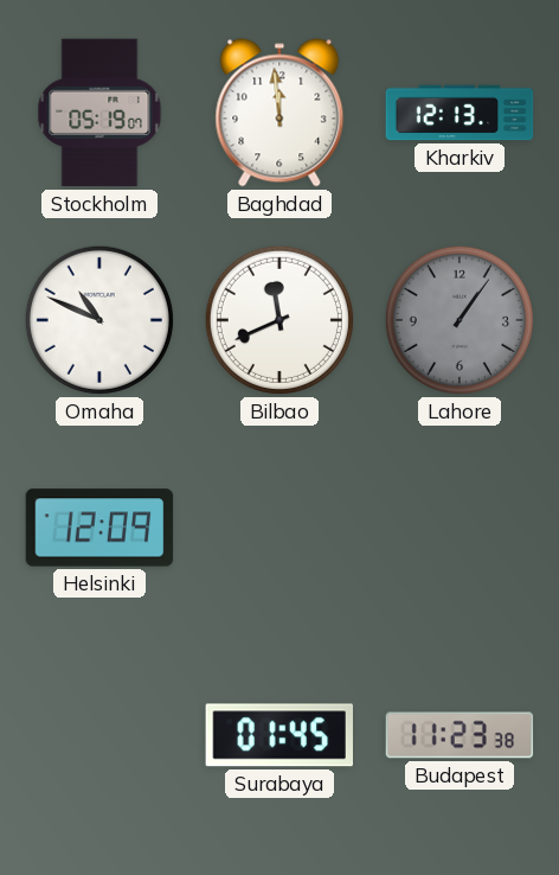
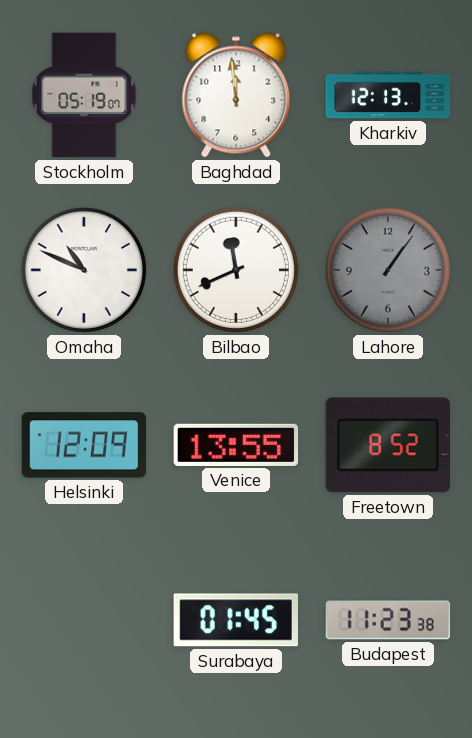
Venice: none -> 13:55 (236, 445)
Freetown: none -> 8:52 (387, 445)
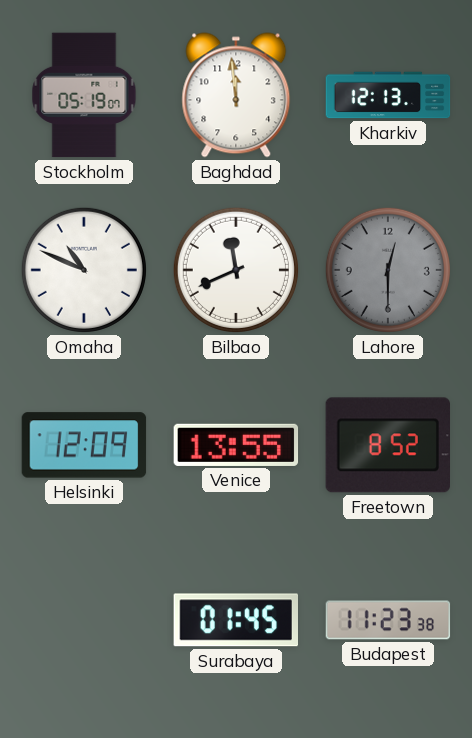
Lahore: 1:06 -> 12:30 (388, 270)
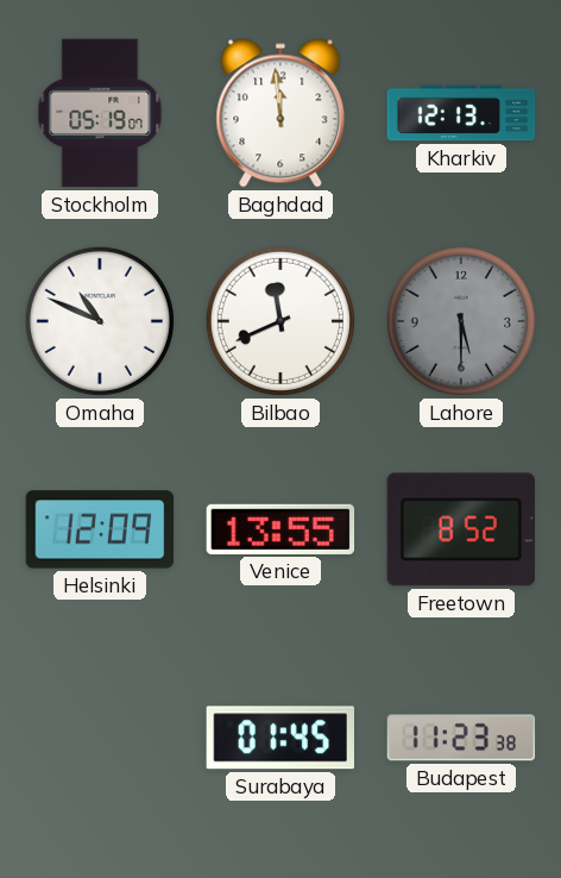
Lahore: 12:30 -> 5:30 (461, 321)
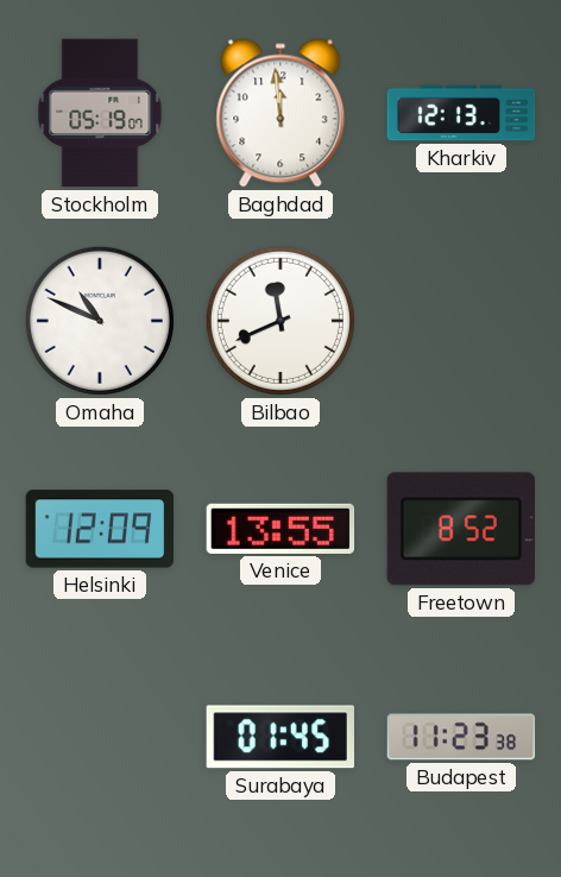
Lahore: 5:30 -> none (461, 321)
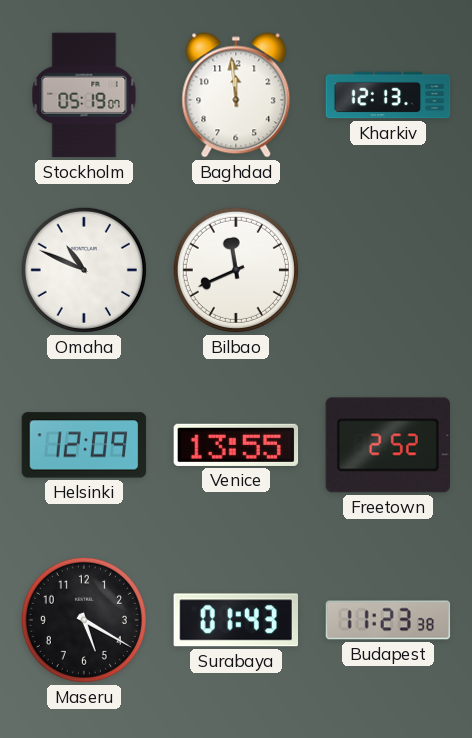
Freetown: 8:52 -> 2:52 (387, 445)
Maseru: none -> 5:20 (84, 620)
Surabaya: 01:45 -> 01:43 (235, 620)
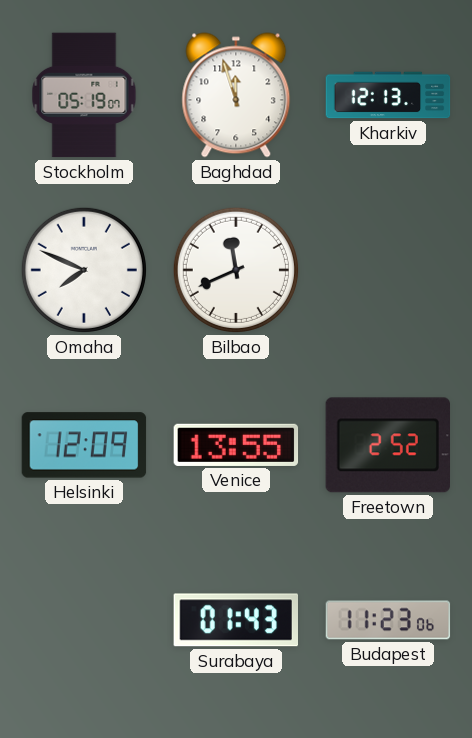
Baghdad: 11:59 -> 11:57 (236, 95)
Omaha: 10:49 -> 7:49 (84, 270)
Maseru: 5:20 -> none (84, 620)
Budapest: 11:23:38 -> 11:23:06 (388, 620)
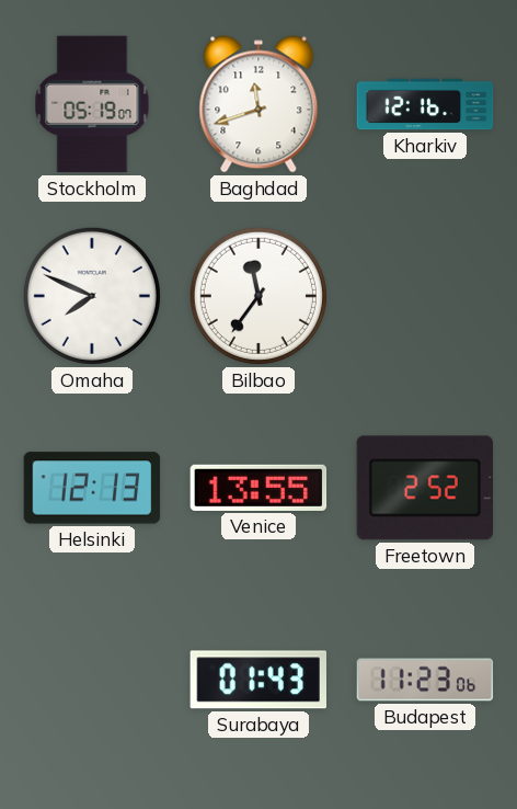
Baghdad: 11:57 -> 11:42 (258, 104)
Kharkiv: 12:13 -> 12:16 (425, 104)
Bilbao: 11:41 -> 11:36 (258, 296)
Helsinki: 12:09 -> 12:13 (92, 488)
